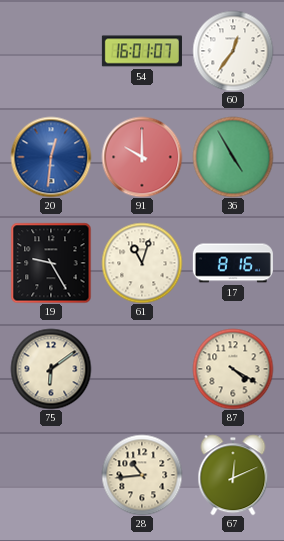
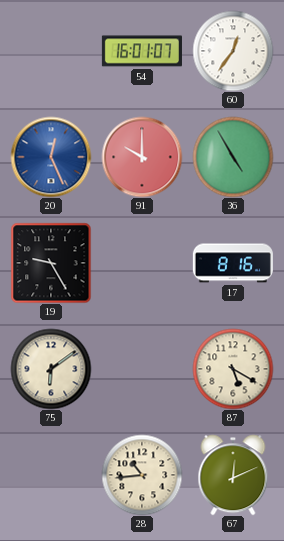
20: 12:31 -> 12:26 (51, 157)
61: 11:03 -> none (142, 263)
87: 4:20 -> 5:20 (233, 369)
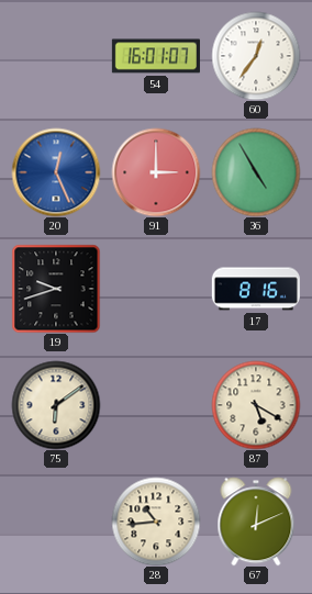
91: 10:00 -> 3:00 (156, 172)
19: 9:25 -> 9:42 (56, 289)
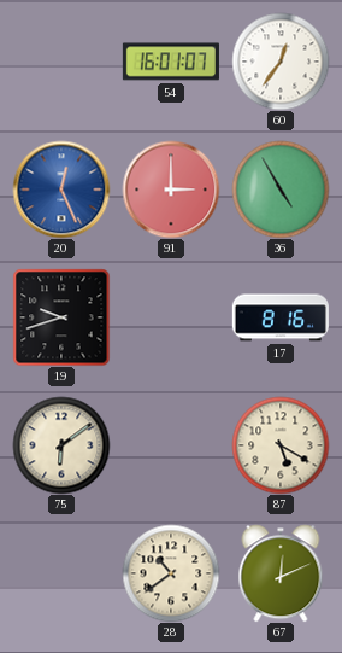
28: 10:44 -> 10:39 (171, 573)
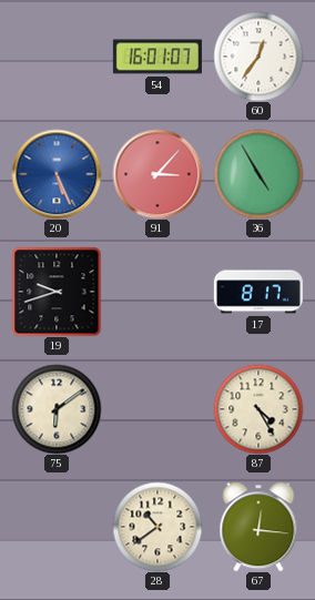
20: 12:26 -> 5:26 (57, 174)
91: 3:00 -> 3:07 (157, 174)
17: 8:16 -> 8:17 (258, 292)
87: 5:20 -> 4:25 (258, 409)
67: 12:11 -> 12:16 (258, 527)
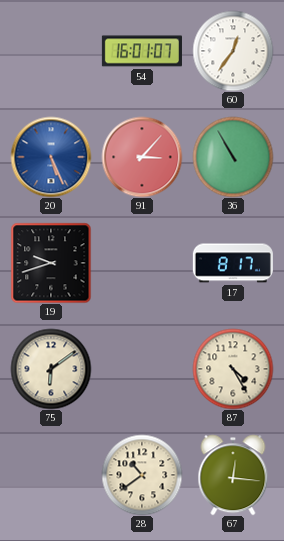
36: 4:55 -> 10:55 (233, 157)
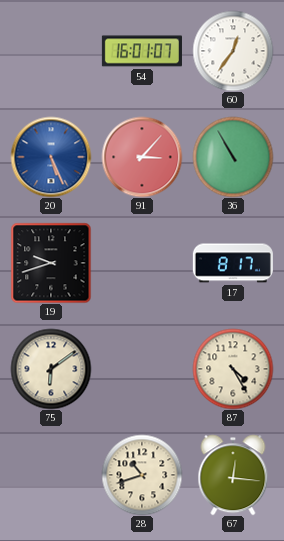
28: 10:39 -> 10:42 (142, 475)
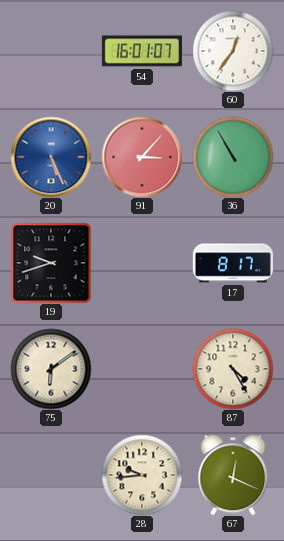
28: 10:42 -> 9:44 (142, 475)
67: 12:16 -> 12:19 (233, 475)
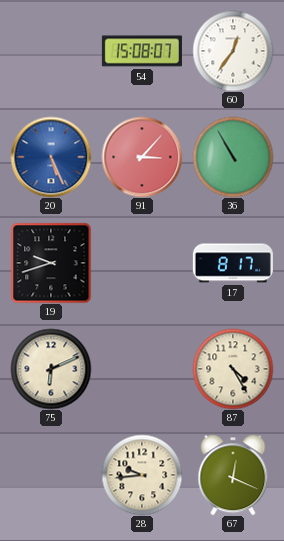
54: 16:01 -> 15:08 (142, 51)
75: 6:09 -> 6:11 (51, 369)
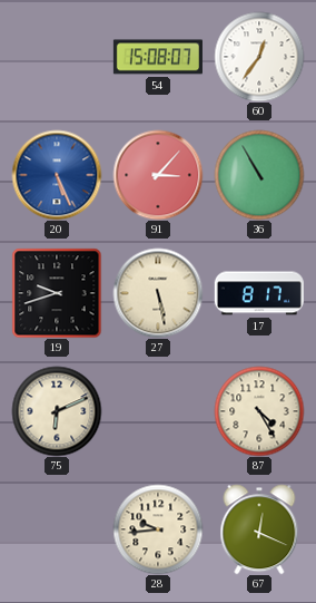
27: none -> 5:28 (158, 293)
